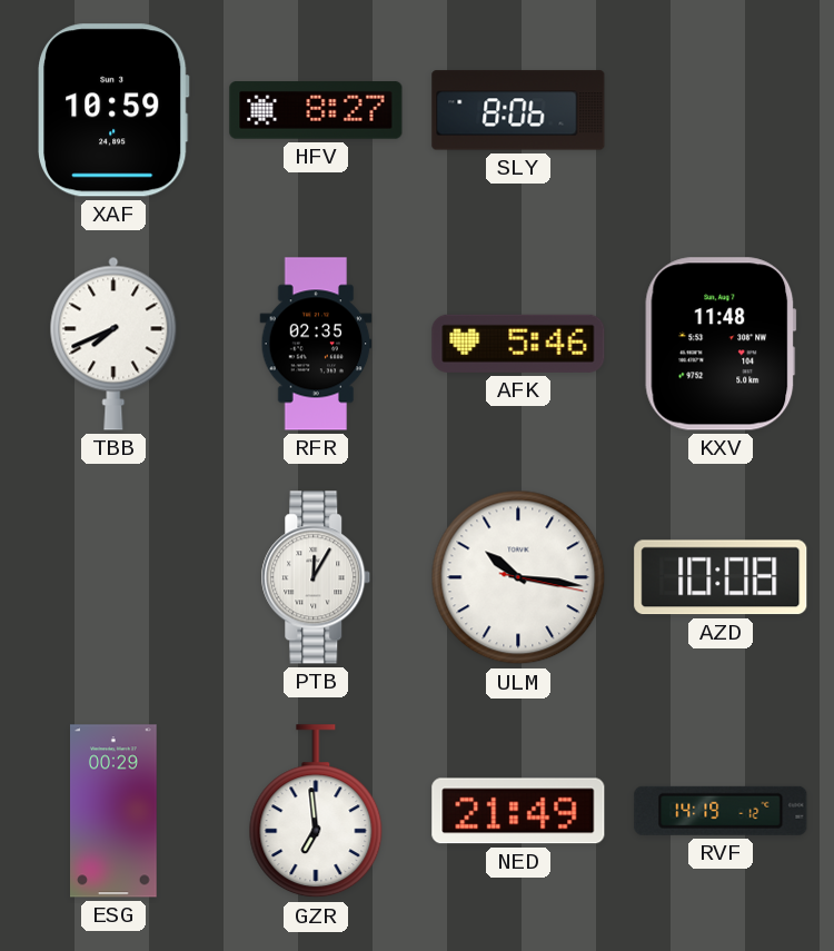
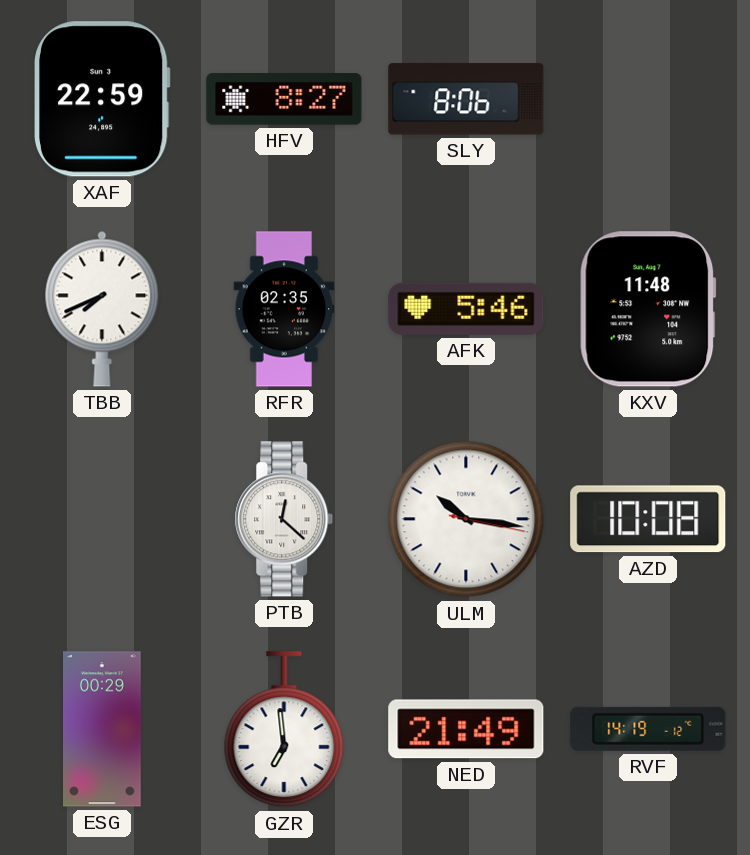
XAF: 10:59 -> 22:59 (102, 99)
PTB: 12:05 -> 12:22 (284, 519)
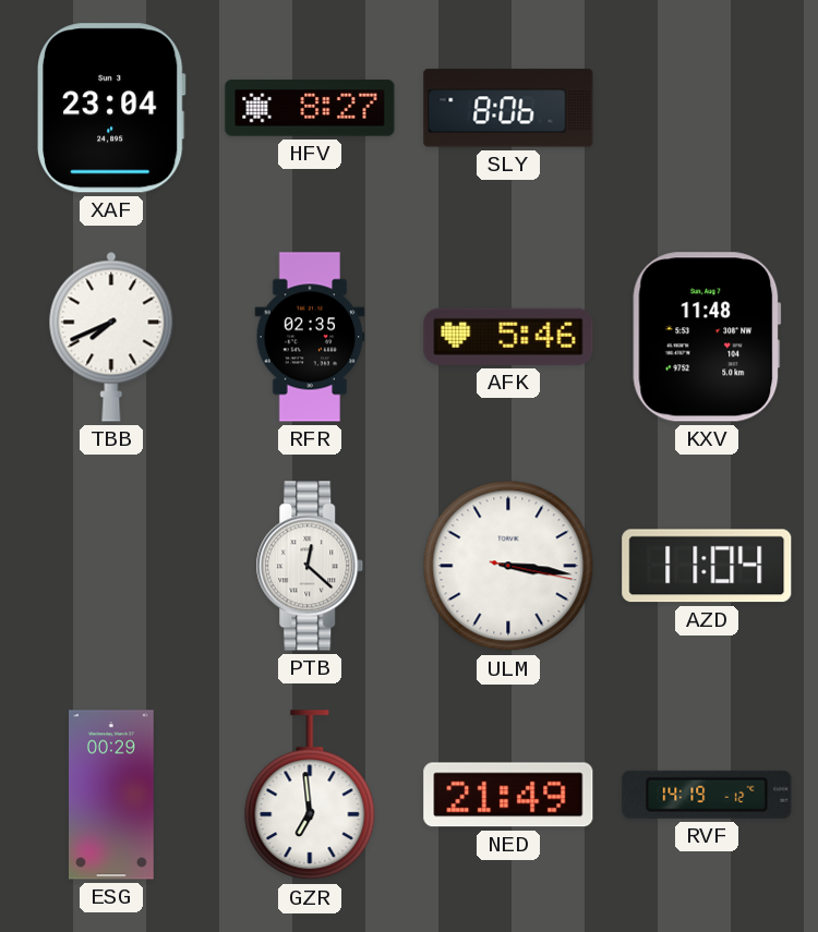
XAF: 22:59 -> 23:04 (111, 108)
ULM: 10:16 -> 3:16 (508, 566)
AZD: 10:08 -> 11:04 (707, 566)
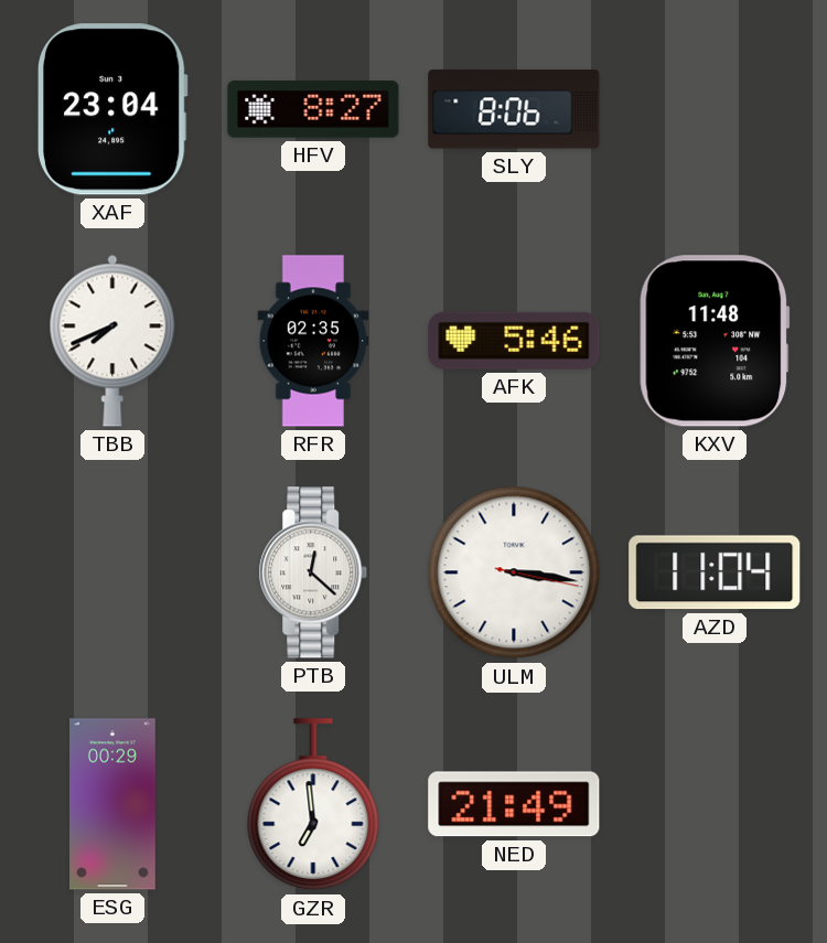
RVF: 14:19 -> none (707, 795)
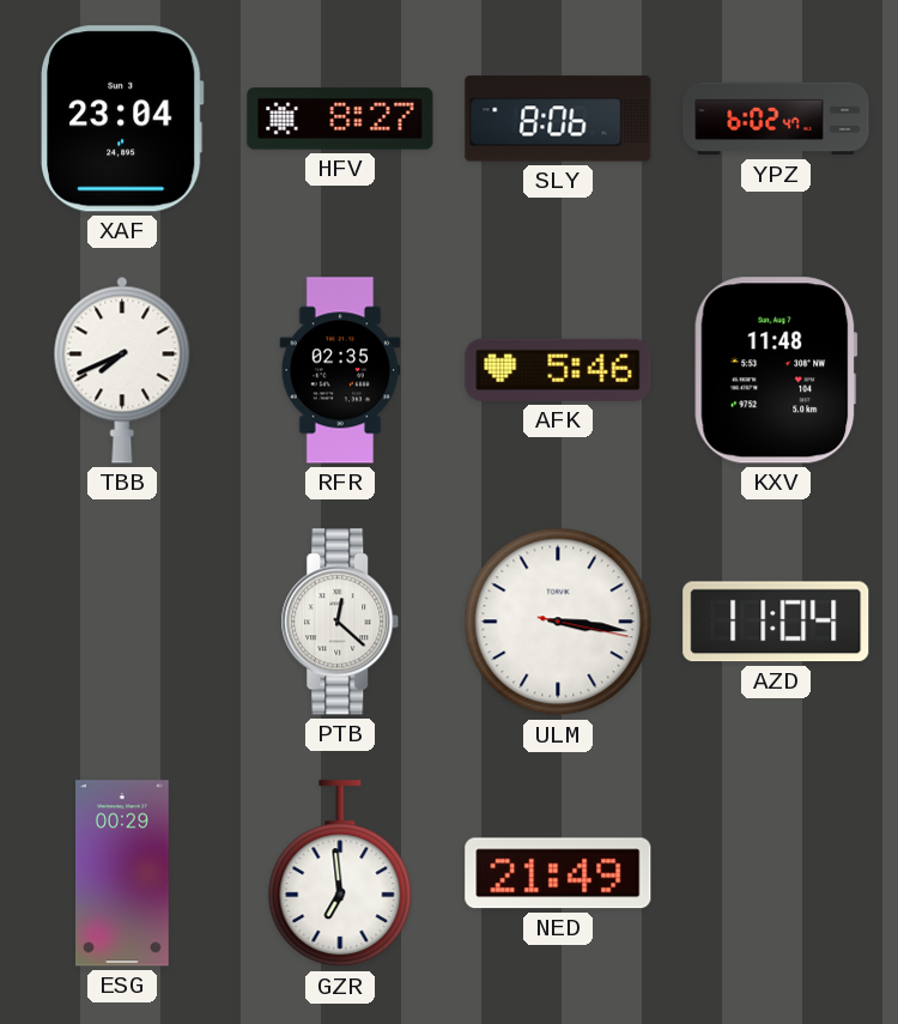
YPZ: none -> 6:02 (776, 119)
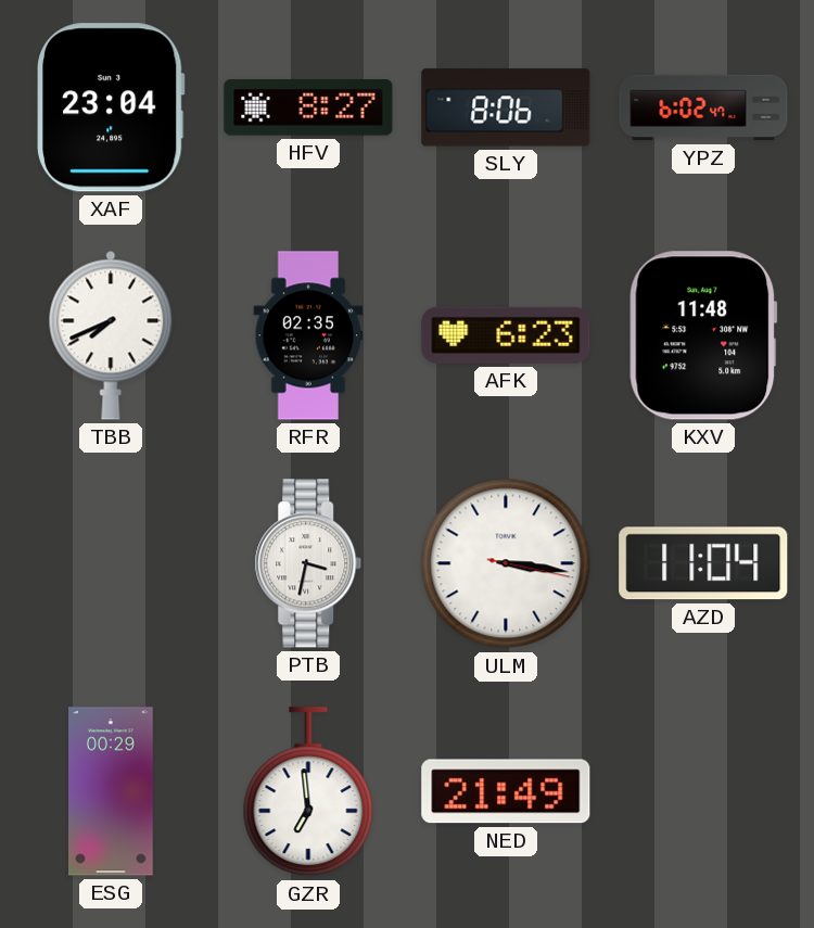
AFK: 5:46 -> 6:23 (506, 335)
PTB: 12:22 -> 3:32 (308, 563)
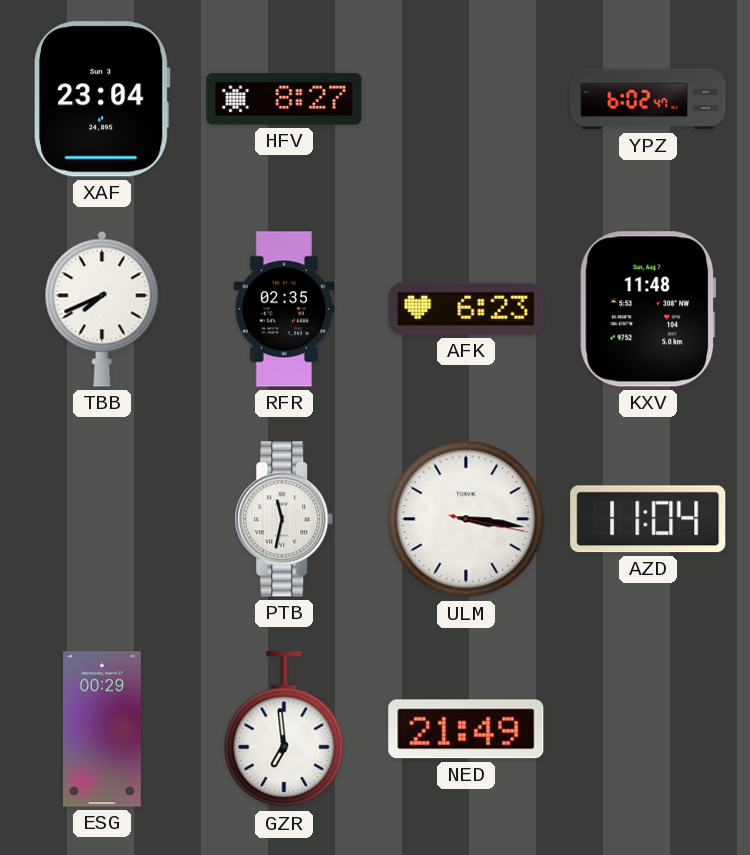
SLY: 8:06 -> none (506, 107)
PTB: 3:32 -> 11:32 (284, 519)
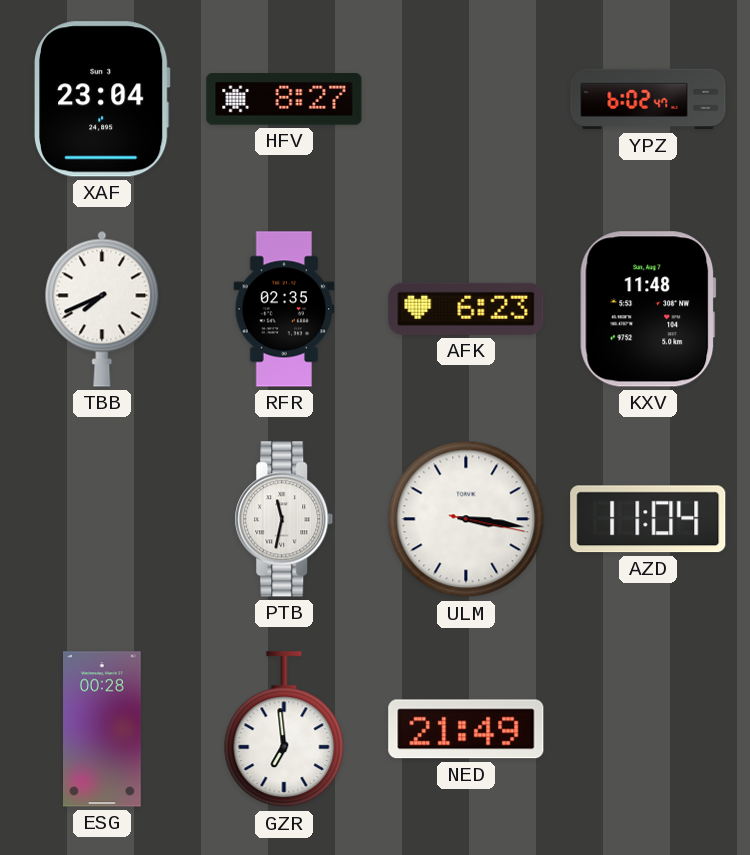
ESG: 00:29 -> 00:28 (102, 729)
